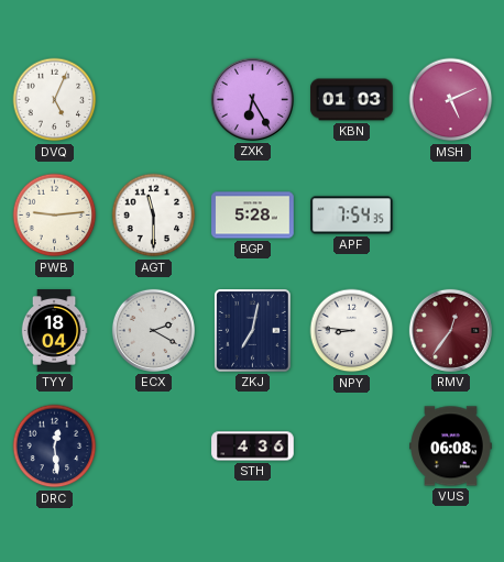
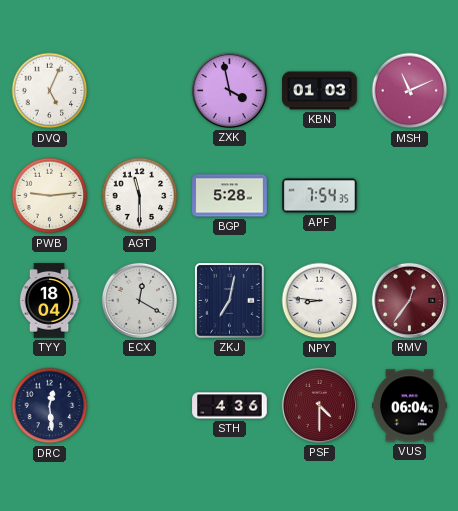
ZXK: 6:25 -> 3:58 (229, 90)
MSH: 5:11 -> 11:11 (410, 91)
ECX: 2:20 -> 12:20 (139, 300)
PSF: none -> 4:30 (319, 405)
VUS: 06:08 -> 06:04 (410, 406)
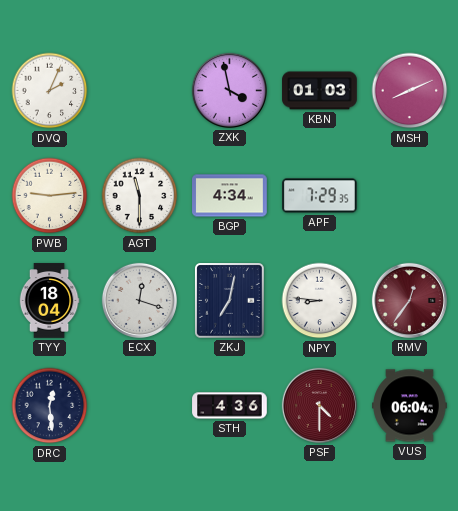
DVQ: 5:04 -> 2:04 (50, 91)
MSH: 11:11 -> 8:11 (410, 91)
BGP: 5:28 -> 4:34 (230, 196)
APF: 7:54 -> 7:29 (320, 196)
ECX: 12:20 -> 12:18 (139, 300)
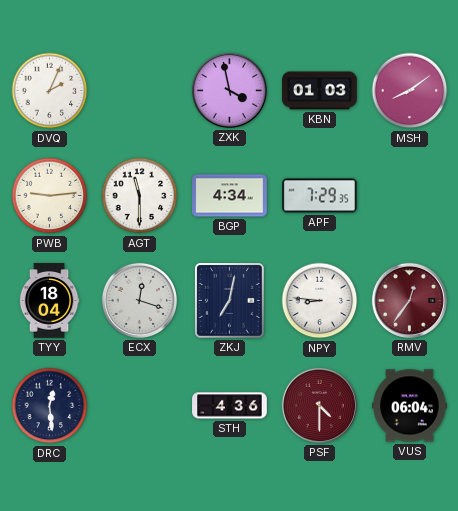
MSH: 8:11 -> 8:09 (410, 91)
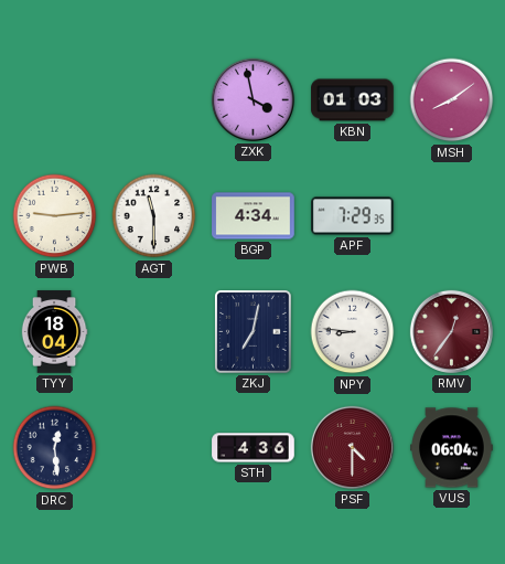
DVQ: 2:04 -> none (50, 91)
ECX: 12:18 -> none (139, 300)
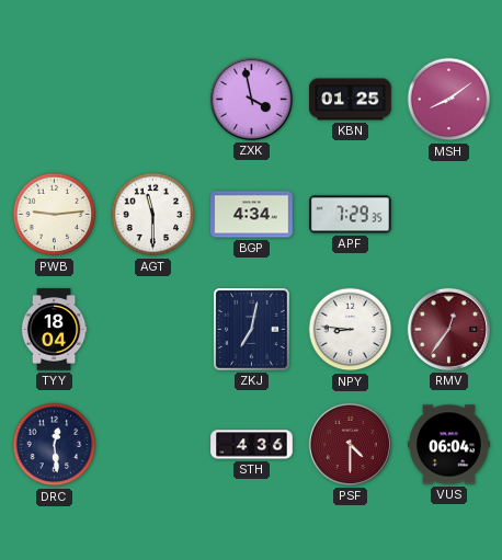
KBN: 01:03 -> 01:25 (351, 100)
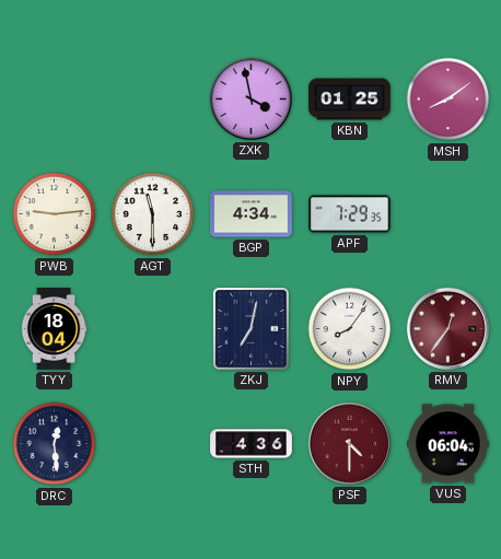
NPY: 8:46 -> 8:06 (350, 329)
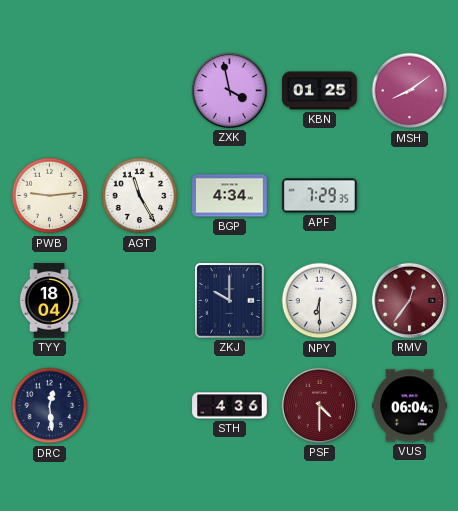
AGT: 11:30 -> 11:25 (140, 196)
ZKJ: 7:02 -> 10:00 (230, 301)
NPY: 8:06 -> 6:30 (320, 301)
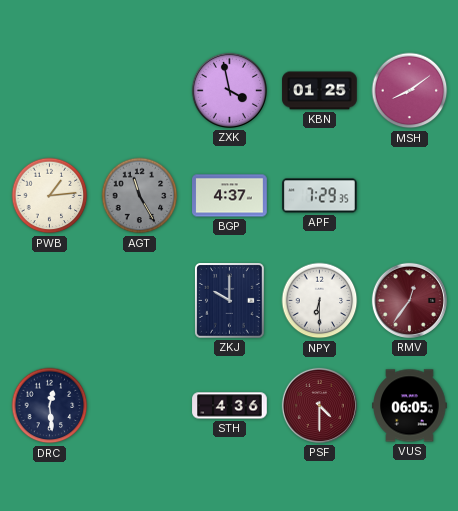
PWB: 9:14 -> 1:14 (50, 196)
AGT dial: white -> grey (140, 196)
BGP: 4:34 -> 4:37 (230, 196)
TYY: 18:04 -> none (49, 301)
VUS: 06:04 -> 06:05 (410, 406)
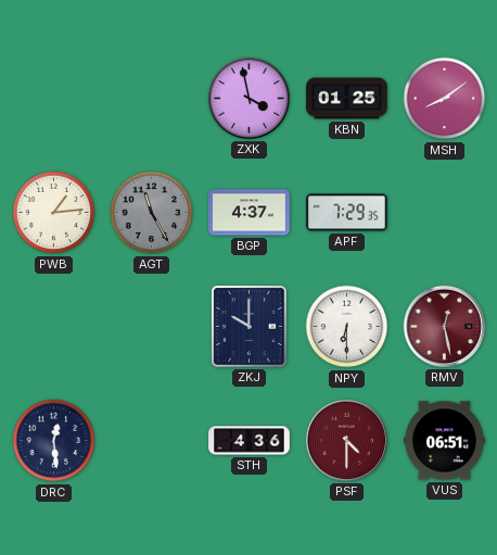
RMV: 12:36 -> 12:28 (444, 326)
VUS: 06:05 -> 06:51 (445, 441)
